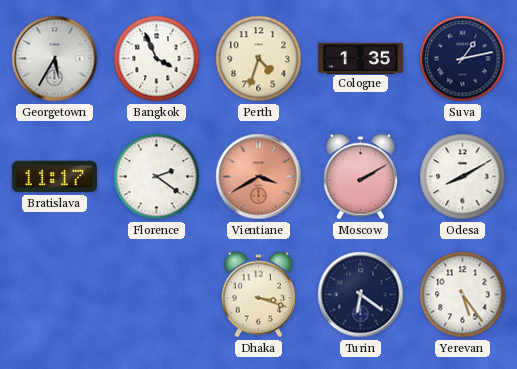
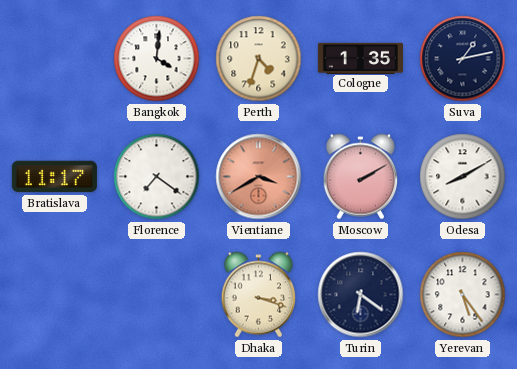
Georgetown: 5:35 -> none (55, 59)
Bangkok: 3:56 -> 4:01 (157, 59)
Florence: 2:21 -> 7:21 (157, 177)
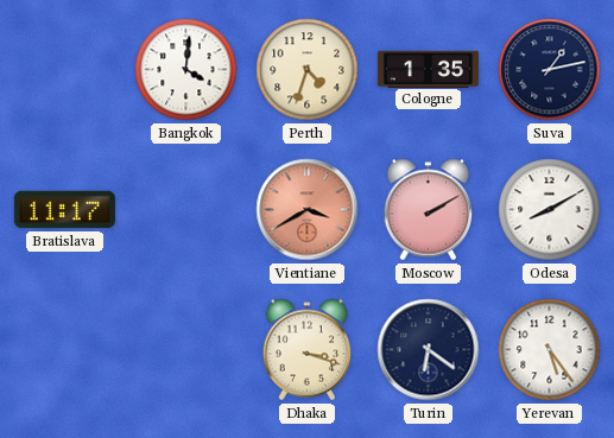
Florence: 7:21 -> none (157, 177)
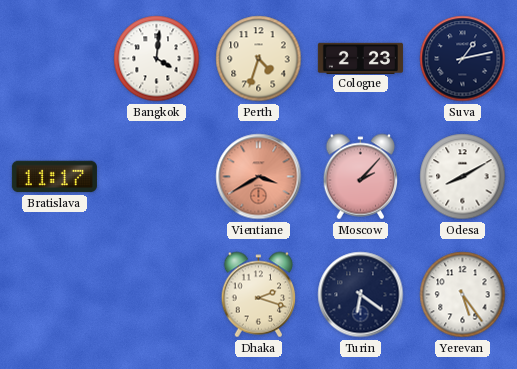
Cologne: 1:35 -> 2:23 (360, 58)
Moscow: 2:10 -> 2:07 (361, 177)
Dhaka: 3:18 -> 2:18 (259, 295)
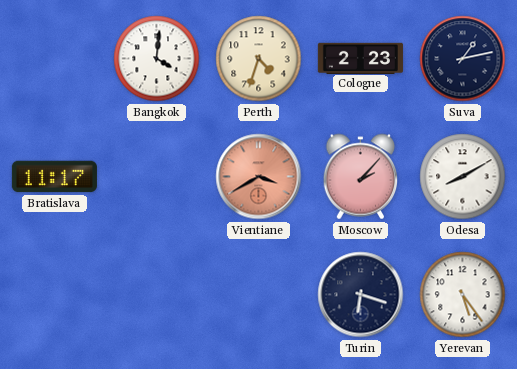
Dhaka: 2:18 -> none (259, 295)
Turin: 6:21 -> 6:18 (361, 295)
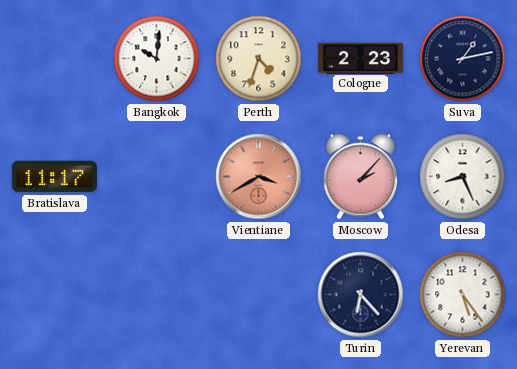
Bangkok: 4:01 -> 10:01 (157, 59)
Odesa: 8:10 -> 8:26 (463, 177)
Turin: 6:18 -> 6:23 (361, 295)
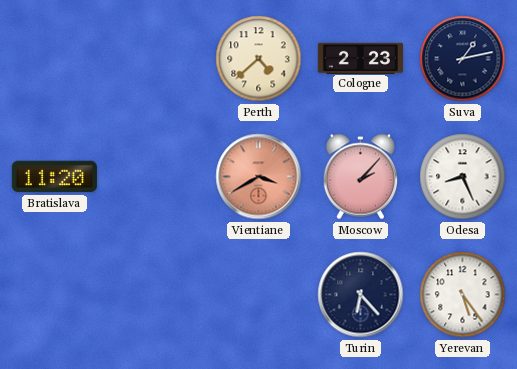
Bangkok: 10:01 -> none (157, 59)
Perth: 4:33 -> 4:38 (259, 59)
Bratislava: 11:17 -> 11:20 (54, 177)
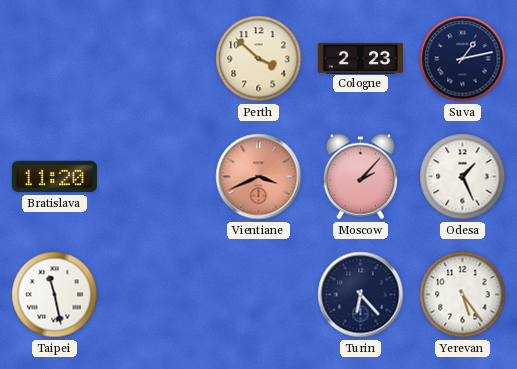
Perth: 4:38 -> 3:52 (259, 59)
Vientiane: 3:40 -> 3:41 (259, 177)
Odesa: 8:26 -> 1:26 (463, 177)
Taipei: none -> 11:28 (55, 295)
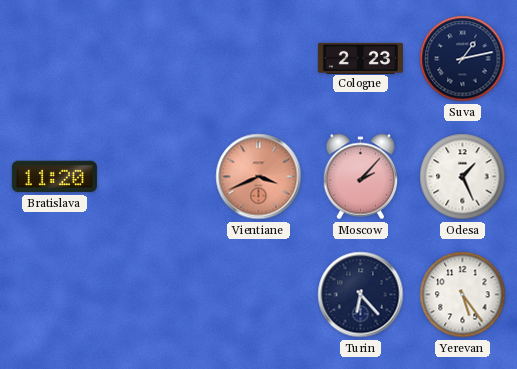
Perth: 3:52 -> none (259, 59)
Taipei: 11:28 -> none (55, 295)
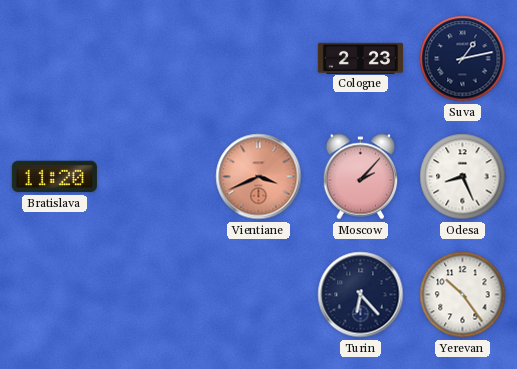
Odesa: 1:26 -> 8:26 (463, 177)
Yerevan: 5:24 -> 10:24 (463, 295)
